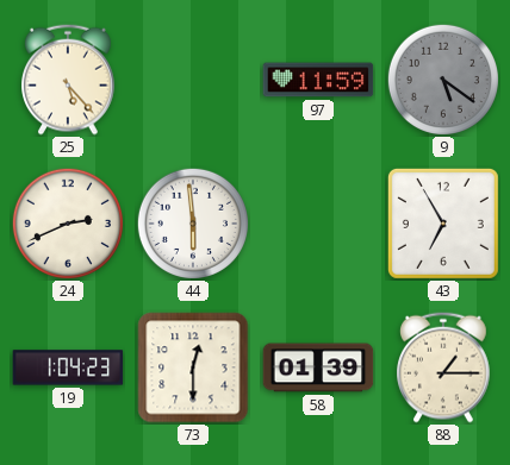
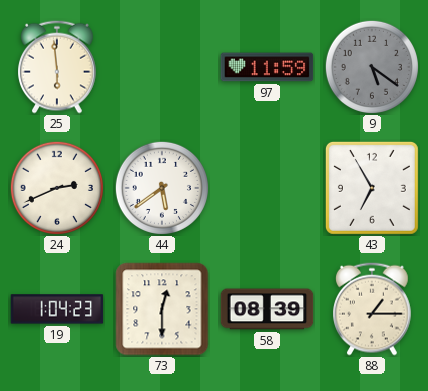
25: 5:23 -> 5:59 (58, 67)
44: 5:59 -> 5:39 (162, 188)
58: 01:39 -> 08:39 (267, 309)
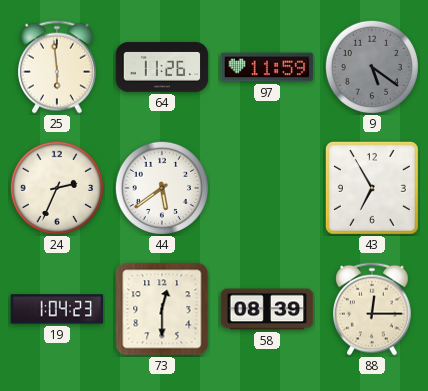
64: none -> 11:26 (162, 67)
24: 2:41 -> 2:34 (57, 188)
88: 1:15 -> 12:15 (373, 309)
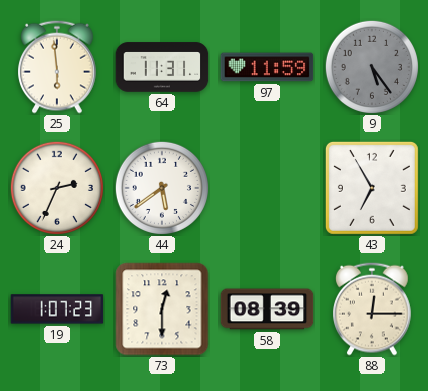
64: 11:26 -> 11:31 (162, 67)
9: 5:21 -> 5:24 (372, 67)
19: 1:04 -> 1:07 (57, 309)
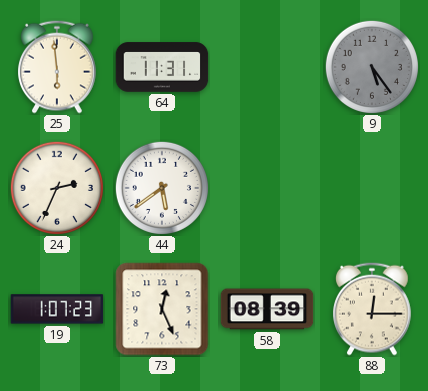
97: 11:59 -> none (267, 67)
43: 6:55 -> none (372, 188)
73: 12:30 -> 12:26 (162, 309)
